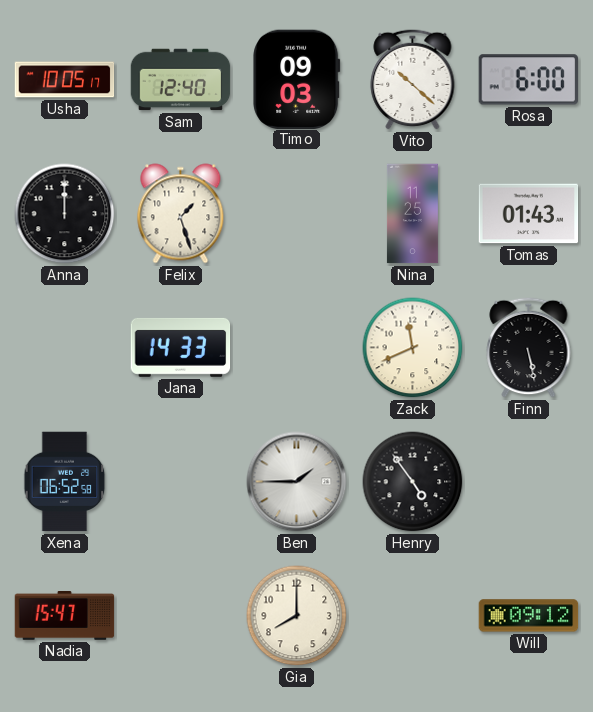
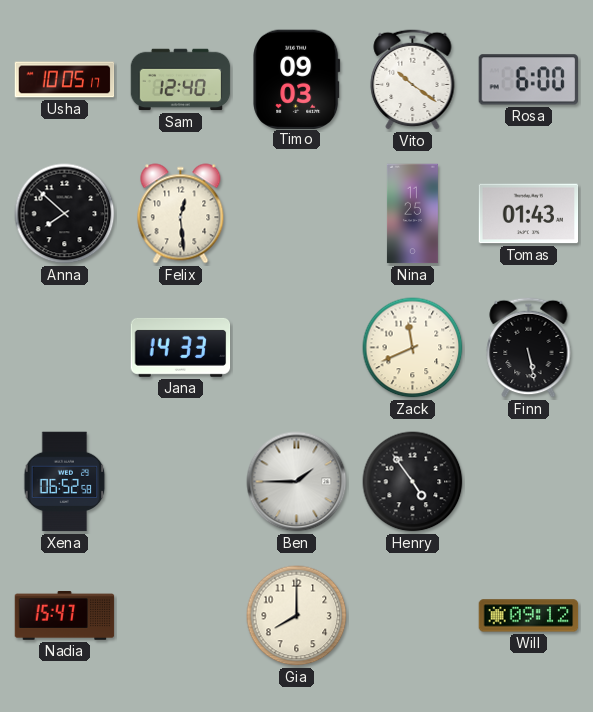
Vito: 10:22 -> 10:21 (413, 79)
Anna: 12:00 -> 7:52 (65, 214)
Felix: 1:27 -> 12:29 (181, 214)
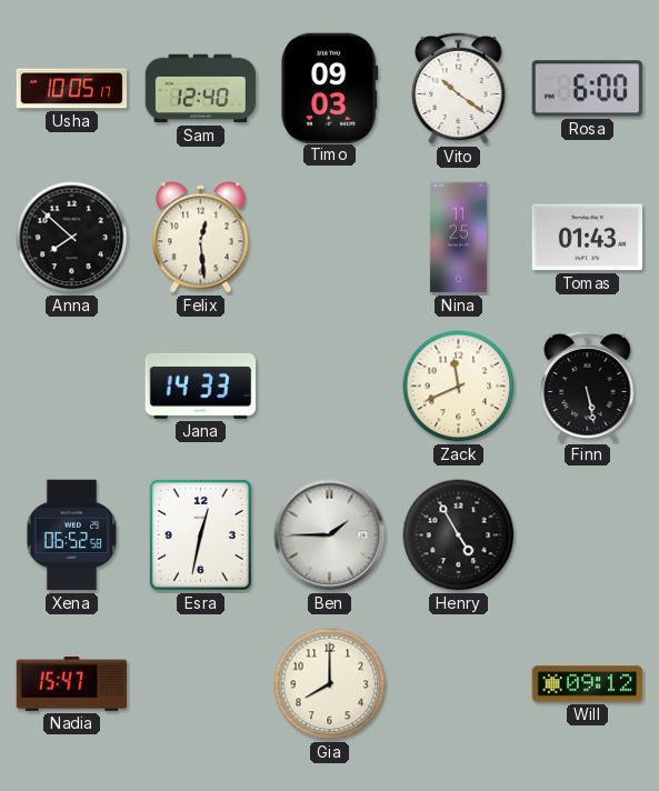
Esra: none -> 12:32 (200, 534)
Henry: 4:54 -> 4:55 (459, 535)
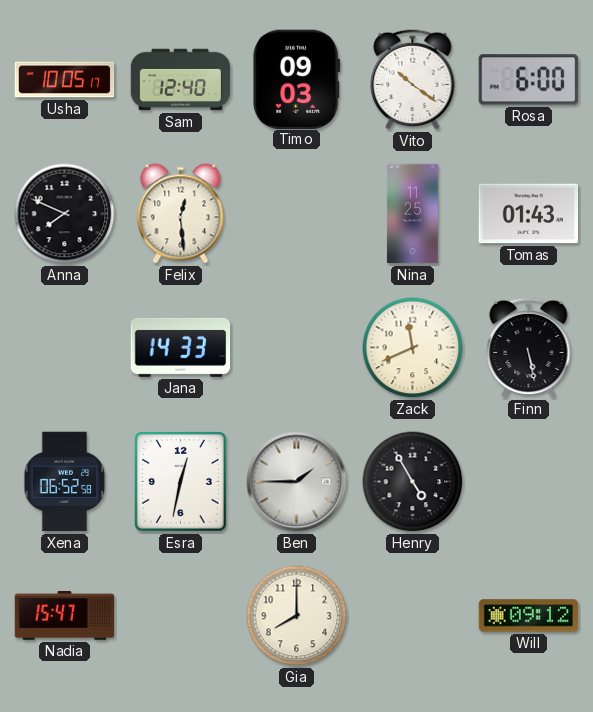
Anna: 7:52 -> 7:49 (65, 214)
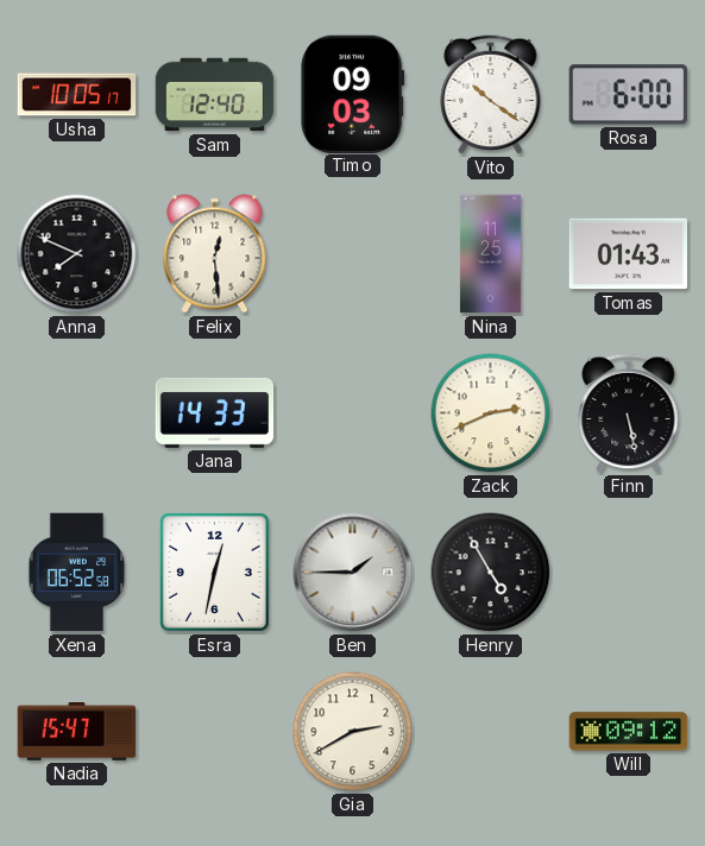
Zack: 11:41 -> 2:41 (491, 413)
Gia: 8:00 -> 2:40 (353, 732)
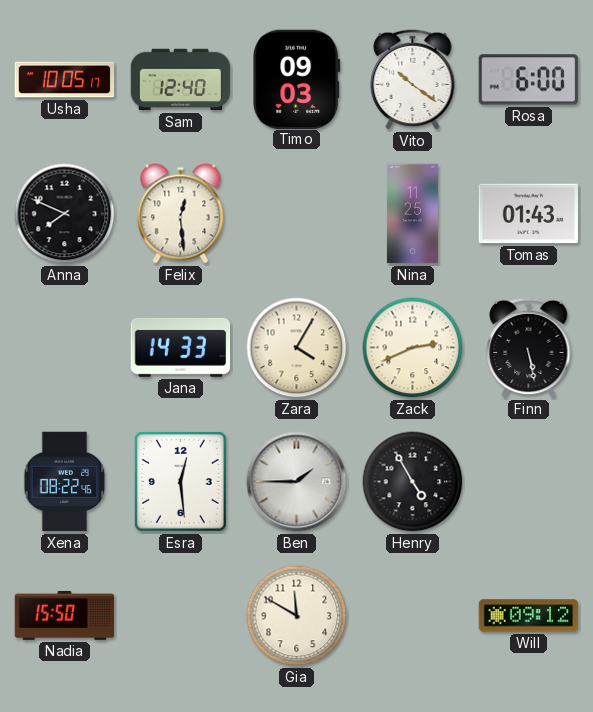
Zara: none -> 4:05 (297, 348)
Xena: 06:52 -> 08:22 (65, 482)
Esra: 12:32 -> 12:29 (180, 481)
Nadia: 15:47 -> 15:50 (65, 616)
Gia: 2:40 -> 11:50 (297, 616)
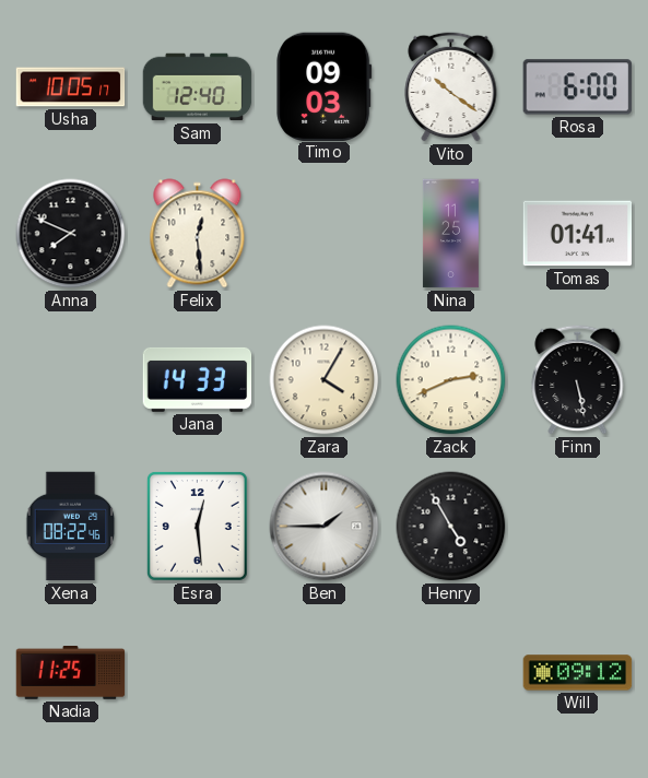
Tomas: 01:43 -> 01:41 (578, 234)
Nadia: 15:50 -> 11:25 (71, 673)
Gia: 11:50 -> none (297, 616)
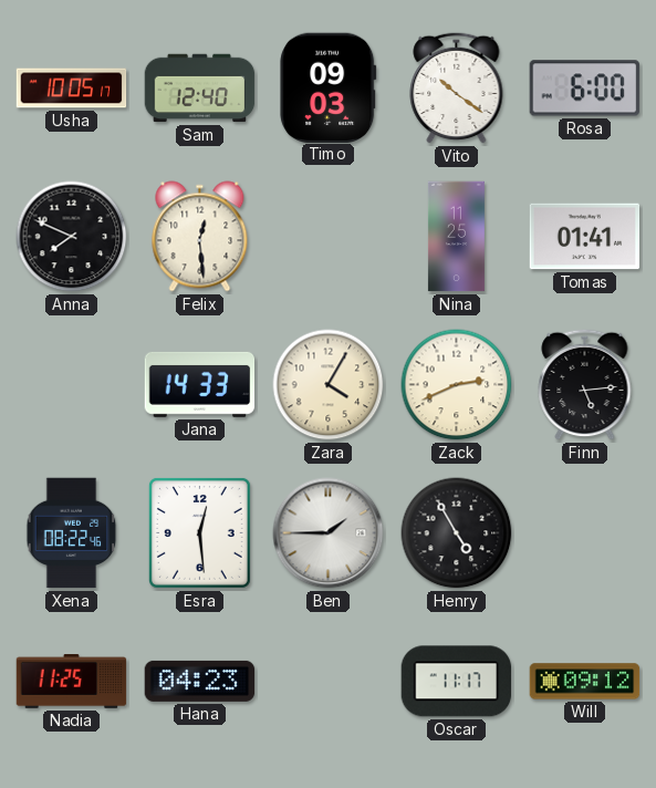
Finn: 5:28 -> 5:14 (585, 384)
Hana: none -> 04:23 (200, 681)
Oscar: none -> 11:17 (456, 682)
